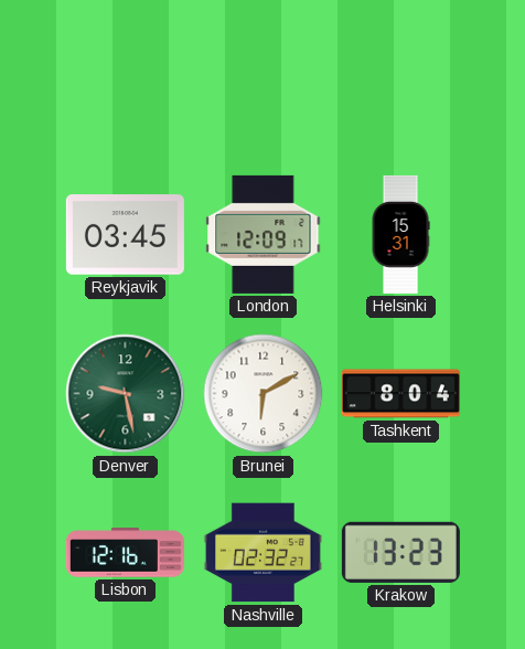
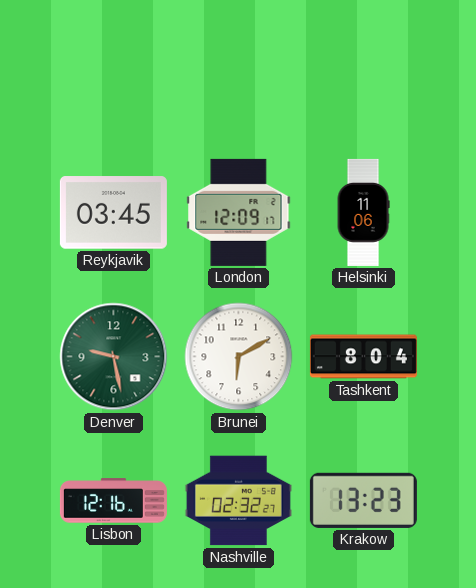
Helsinki: 15:31 -> 11:06 (363, 212)
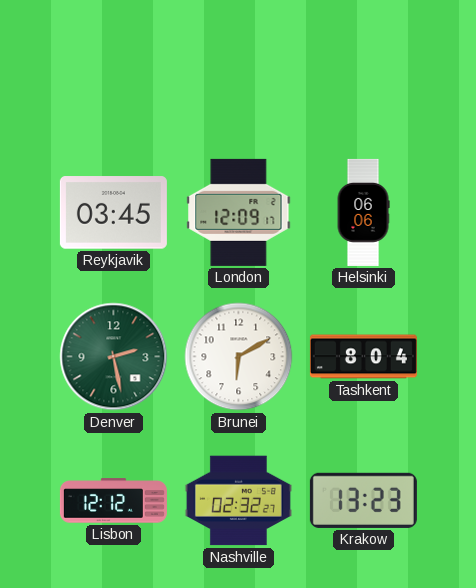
Helsinki: 11:06 -> 06:06 (363, 212)
Denver: 9:28 -> 2:28 (114, 357)
Lisbon: 12:16 -> 12:12 (113, 501)
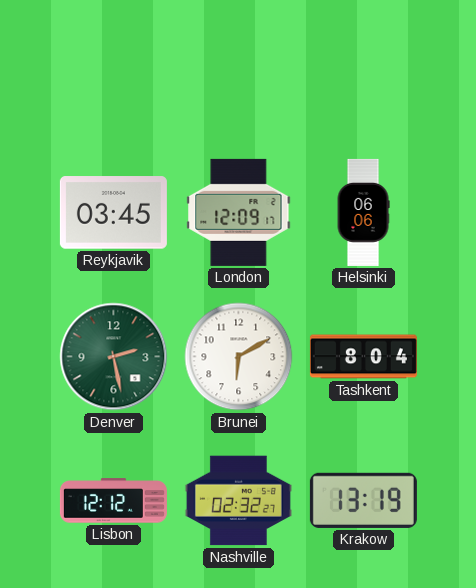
Krakow: 13:23 -> 13:19 (363, 500)
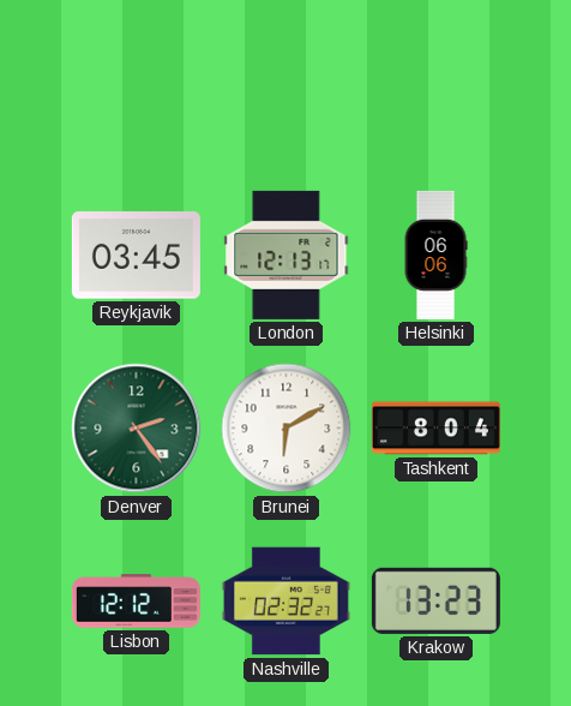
London: 12:09 -> 12:13 (287, 255)
Denver: 2:28 -> 2:24 (137, 429)
Krakow: 13:19 -> 13:23 (435, 600)
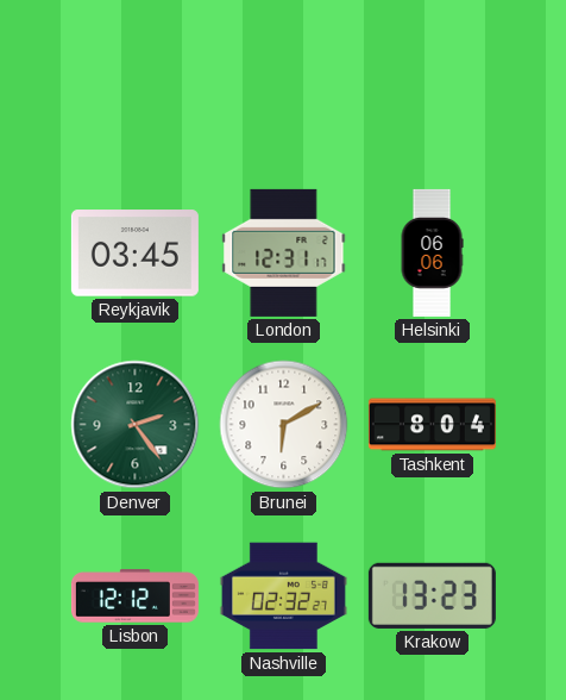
London: 12:13 -> 12:31 (284, 252)
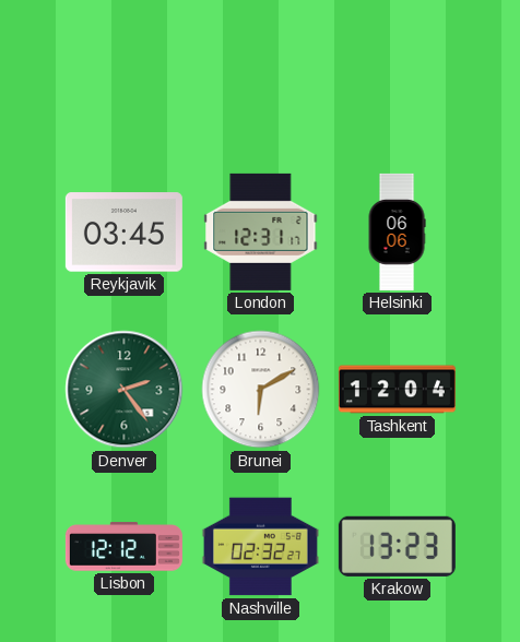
Tashkent: 8:04 -> 12:04 (397, 390)
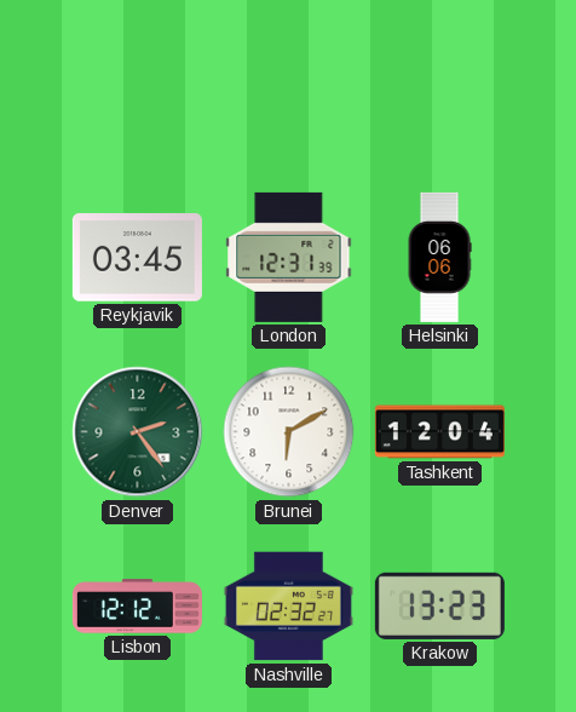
London: 12:31:17 -> 12:31:39 (289, 257)
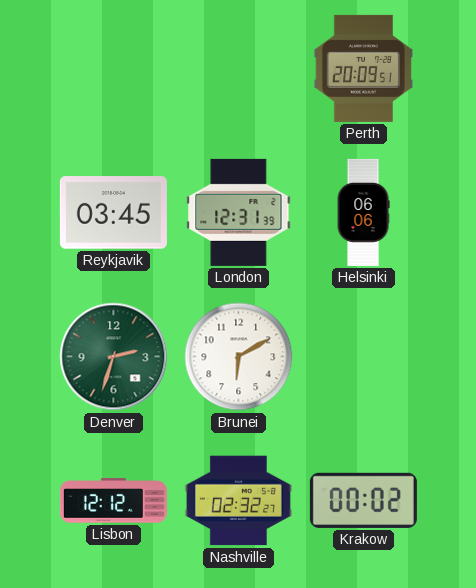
Perth: none -> 20:09 (363, 68)
Denver: 2:24 -> 2:33 (114, 357)
Tashkent: 12:04 -> none (439, 432)
Krakow: 13:23 -> 00:02 (363, 500)
